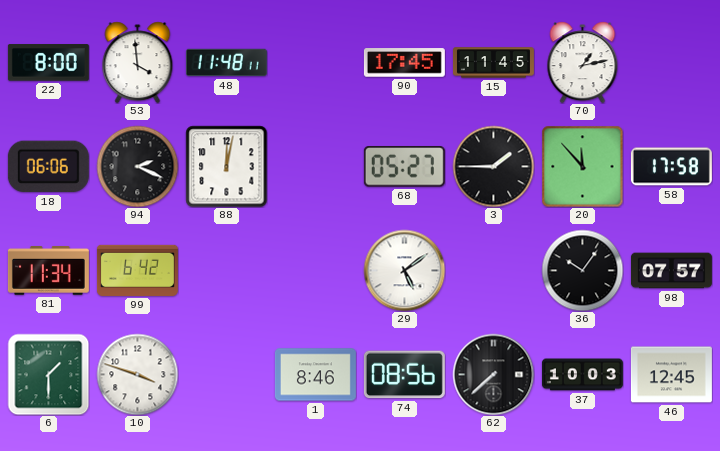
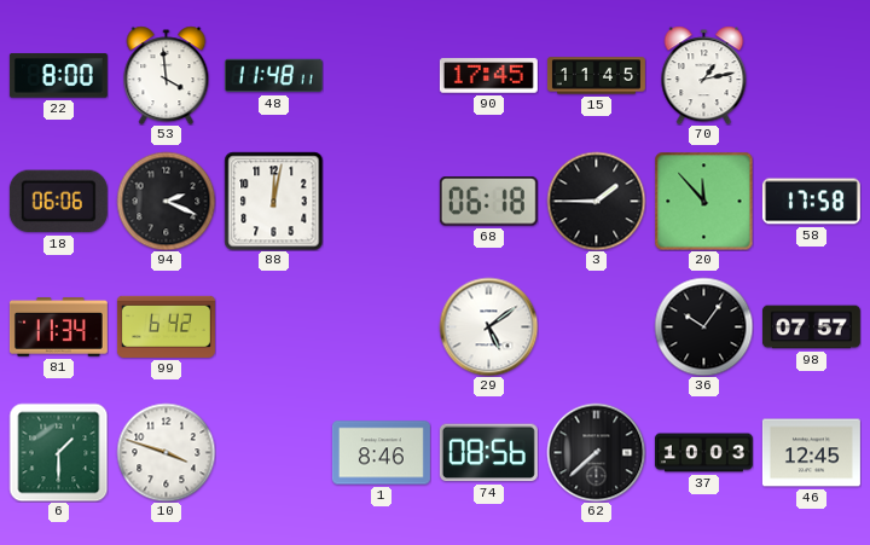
68: 05:27 -> 06:18 (488, 202)
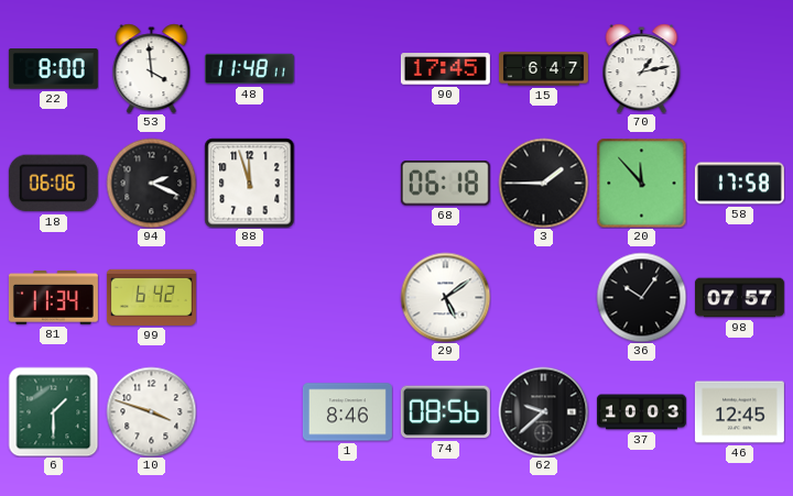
15: 11:45 -> 6:47 (543, 69)
88: 12:02 -> 11:57 (249, 183)
62: 7:38 -> 9:38 (543, 411)
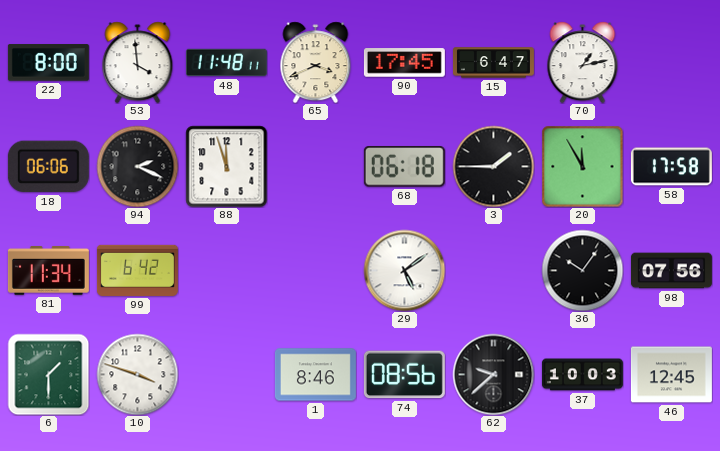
65: none -> 3:41 (316, 62)
20: 11:53 -> 11:55 (582, 166)
98: 07:57 -> 07:56 (671, 271)
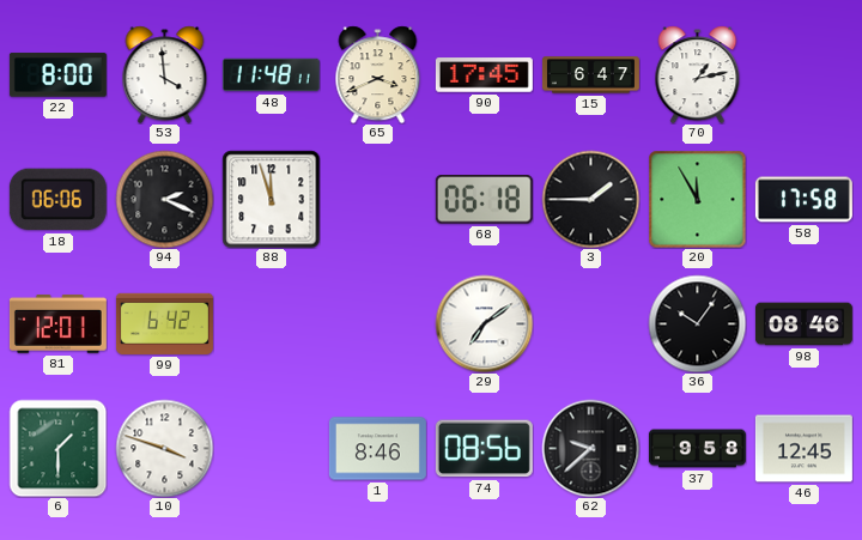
81: 11:34 -> 12:01 (57, 324)
29: 5:09 -> 7:09 (484, 323)
98: 07:56 -> 08:46 (803, 324)
37: 10:03 -> 9:58 (697, 449)
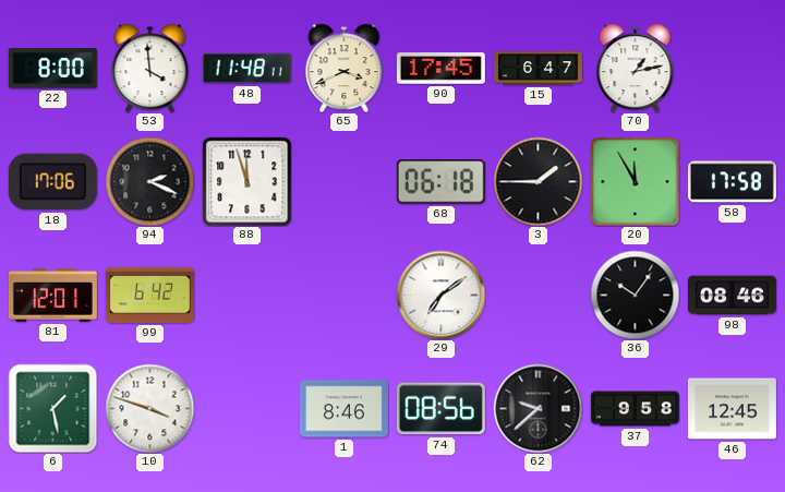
18: 06:06 -> 17:06 (52, 182)
6: 1:30 -> 1:28 (52, 408)
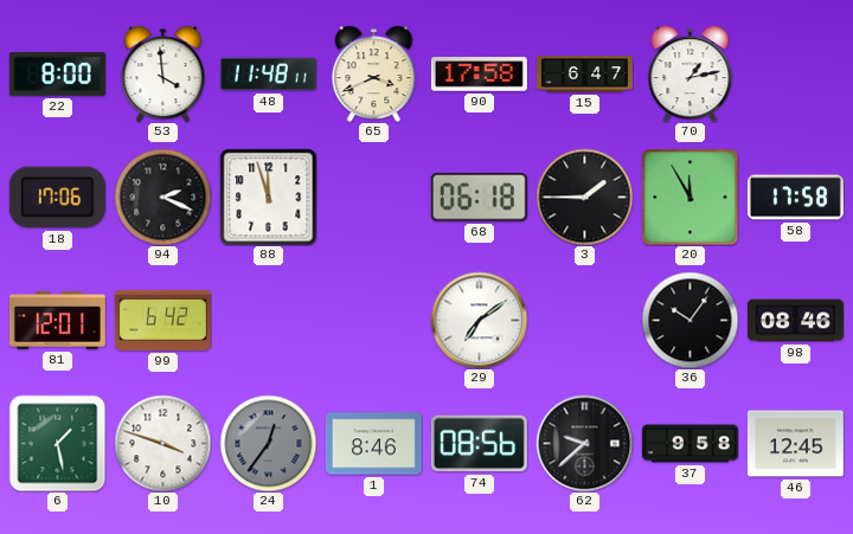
90: 17:45 -> 17:58 (479, 75)
24: none -> 12:36 (268, 443)
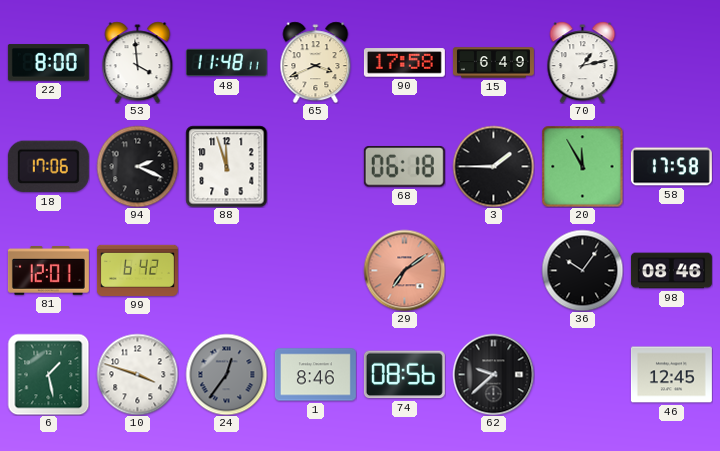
15: 6:47 -> 6:49 (493, 63)
29 dial: white -> salmon (404, 270)
37: 9:58 -> none (690, 444)
